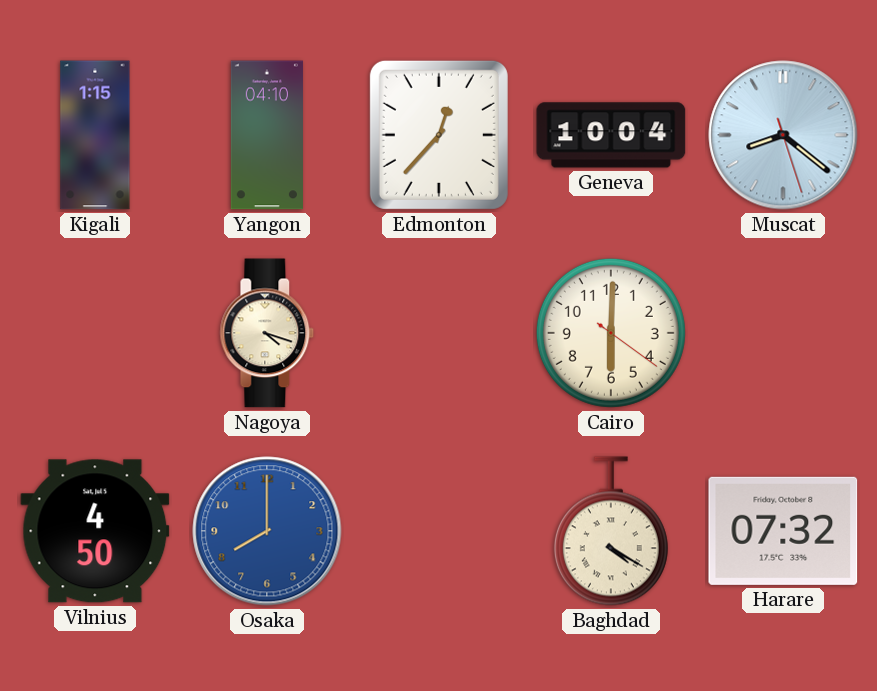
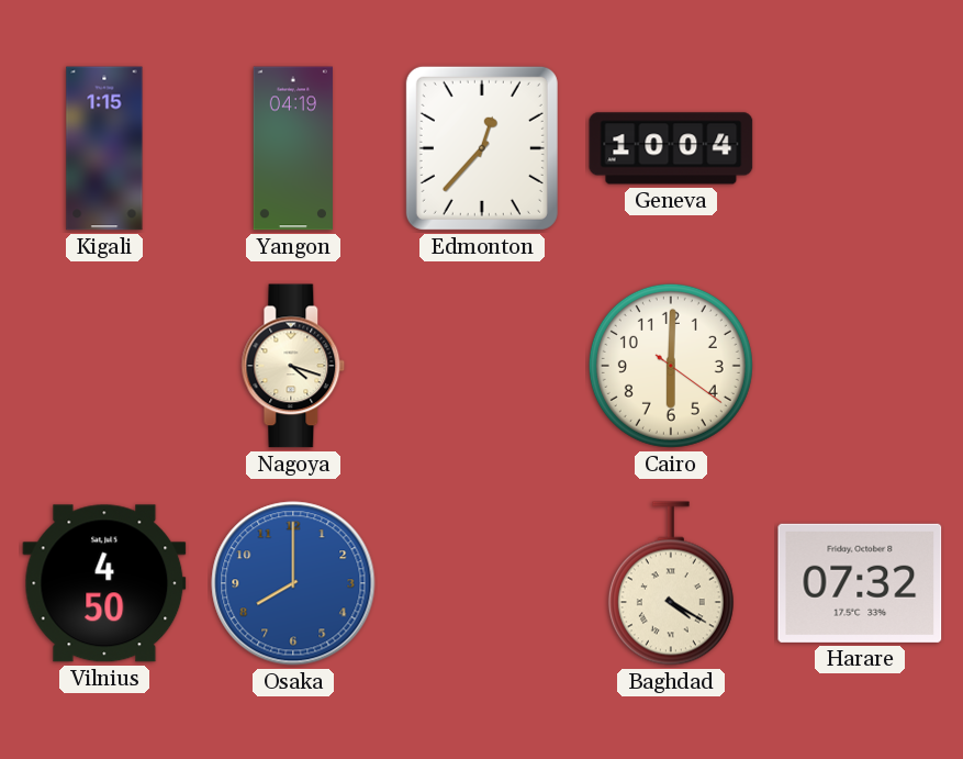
Yangon: 04:10 -> 04:19 (293, 148)
Muscat: 8:21 -> none (783, 135)
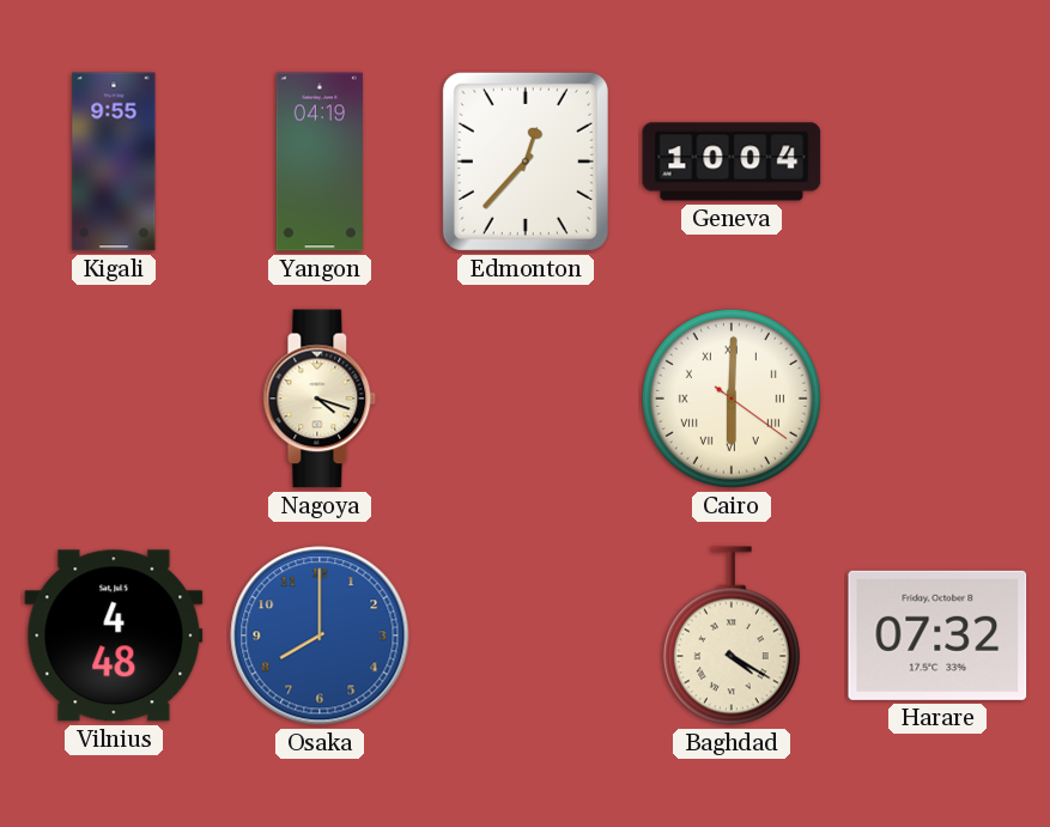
Kigali: 1:15 -> 9:55 (114, 162)
Cairo numerals: Arabic -> Roman (732, 399)
Vilnius: 4:50 -> 4:48 (114, 636)
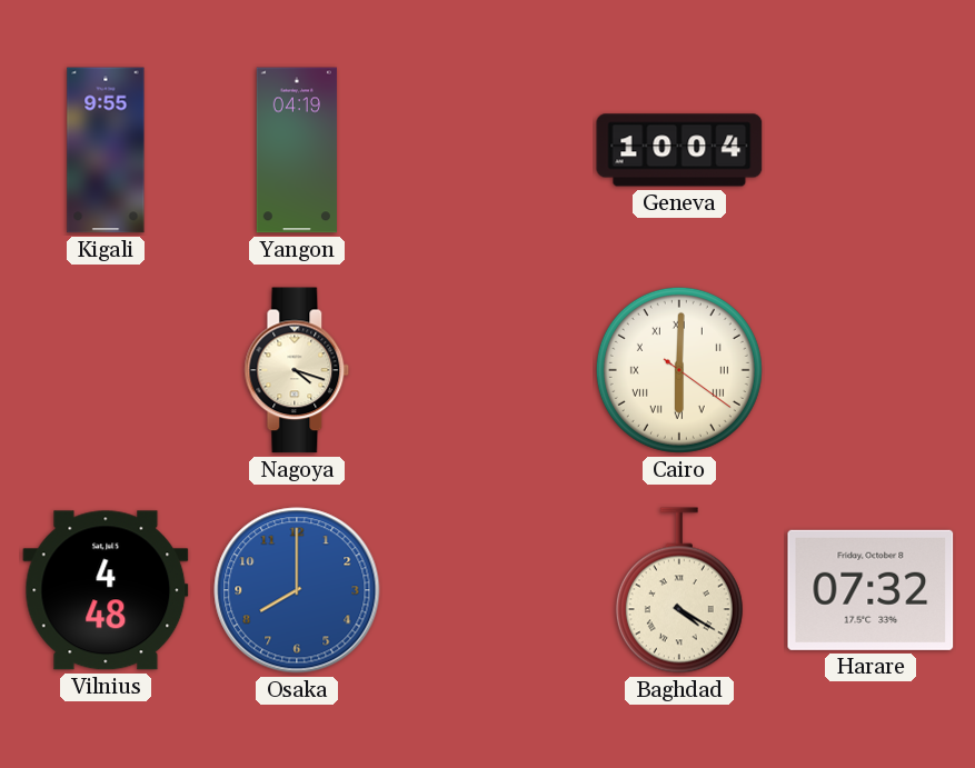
Edmonton: 12:37 -> none (526, 162)
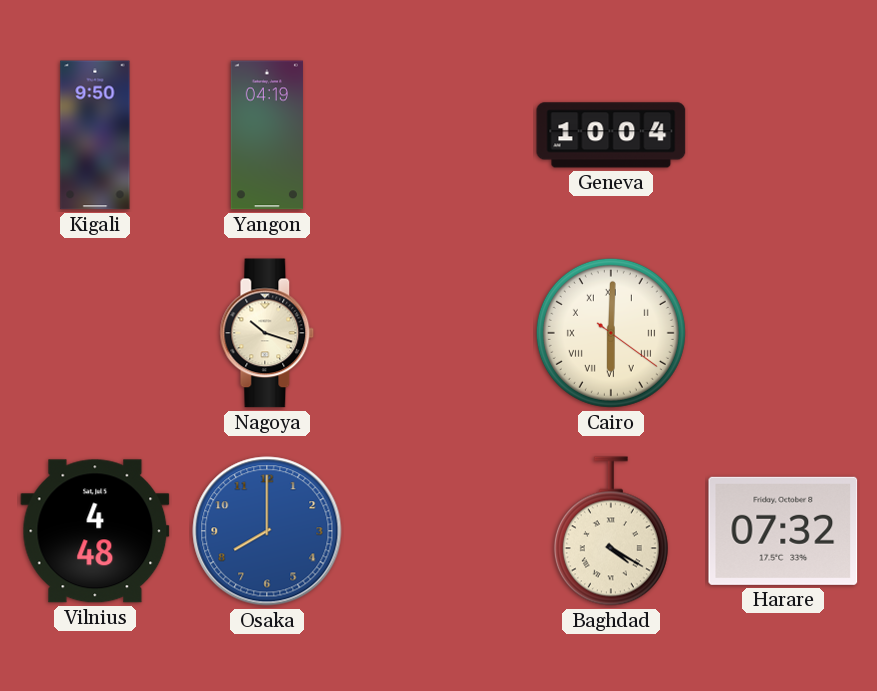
Kigali: 9:55 -> 9:50 (95, 135)
Nagoya: 4:18 -> 10:18 (267, 333)
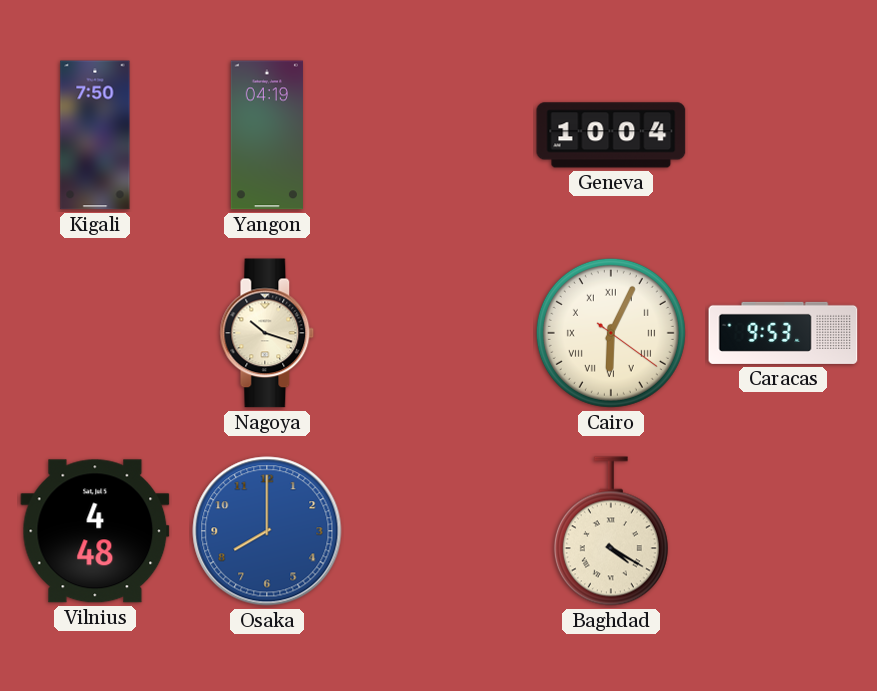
Kigali: 9:50 -> 7:50 (95, 135)
Cairo: 6:00 -> 6:04 (611, 333)
Caracas: none -> 9:53 (783, 333)
Harare: 07:32 -> none (783, 531)
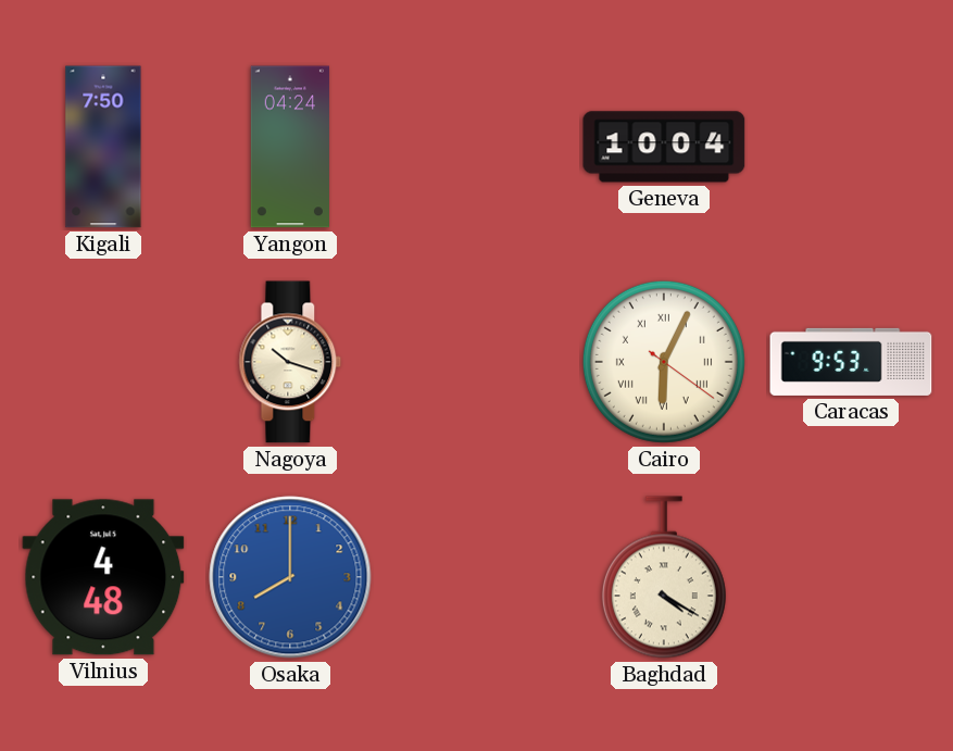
Yangon: 04:19 -> 04:24 (290, 147)
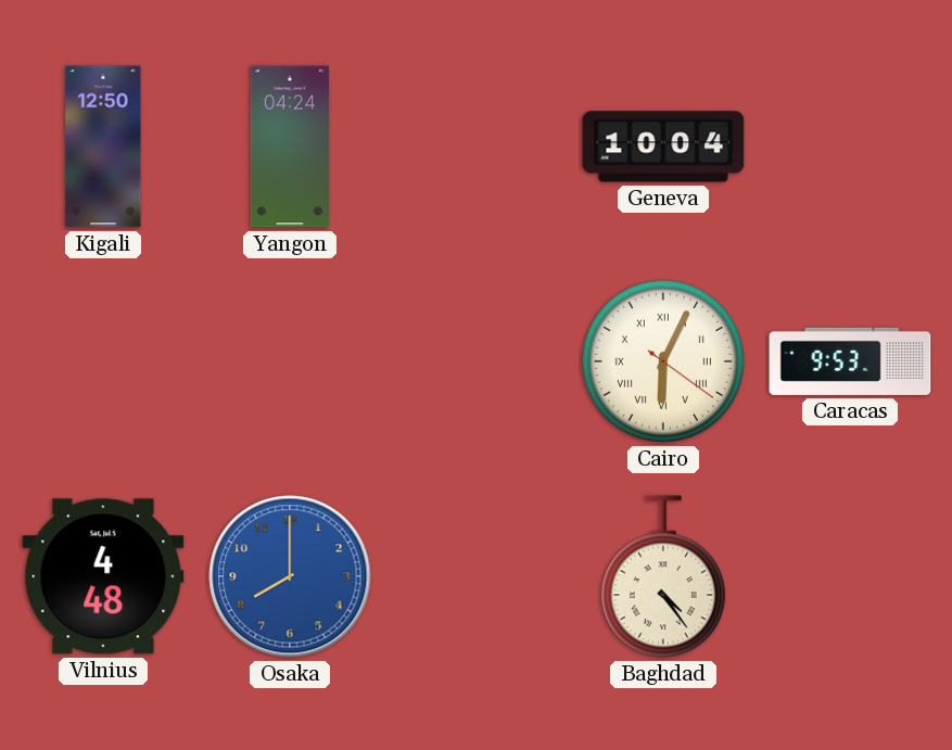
Kigali: 7:50 -> 12:50 (103, 147)
Nagoya: 10:18 -> none (290, 362)
Baghdad: 4:20 -> 4:24 (663, 576)
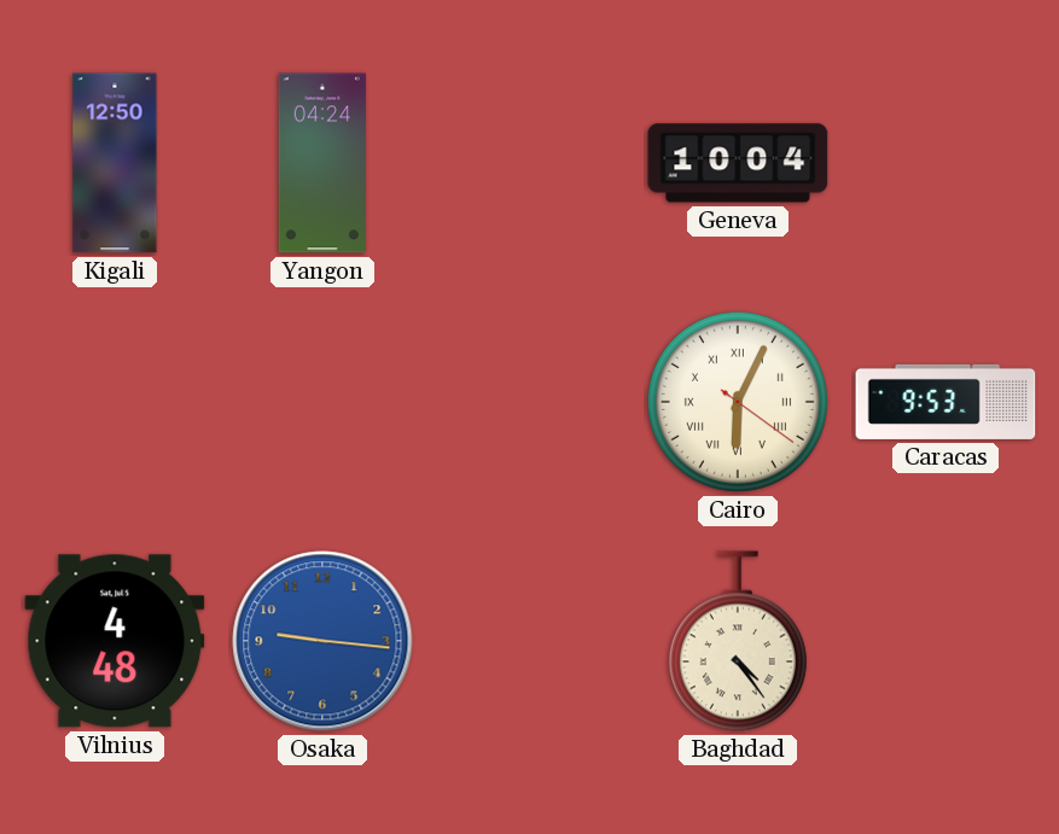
Osaka: 8:00 -> 9:16 (322, 641)
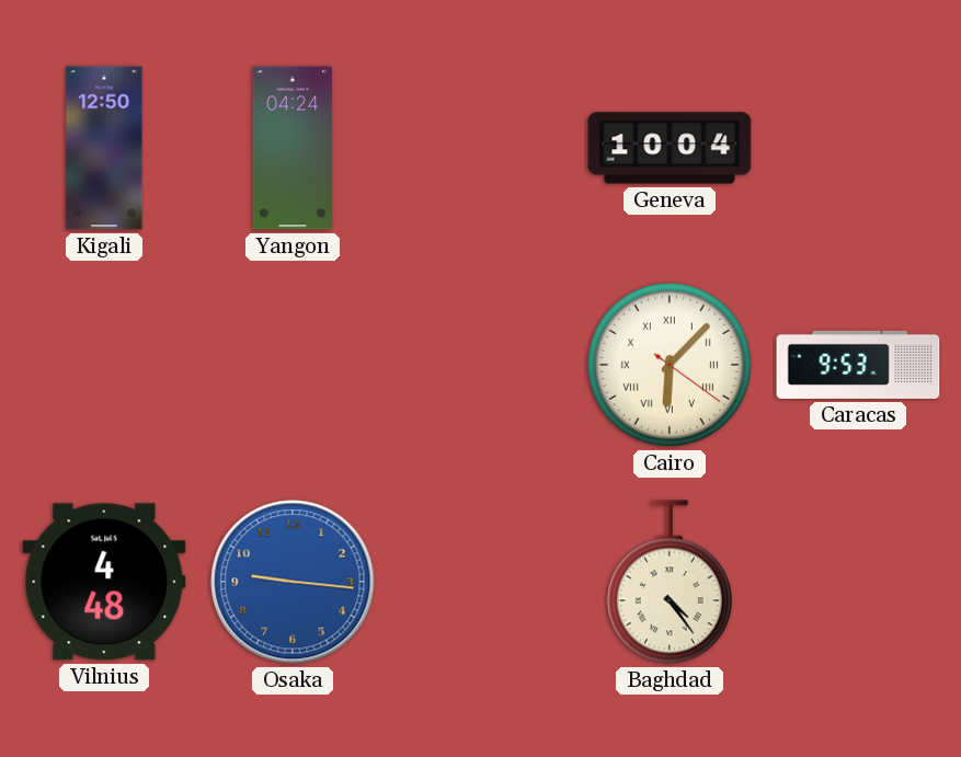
Cairo: 6:04 -> 6:07 (670, 365)
